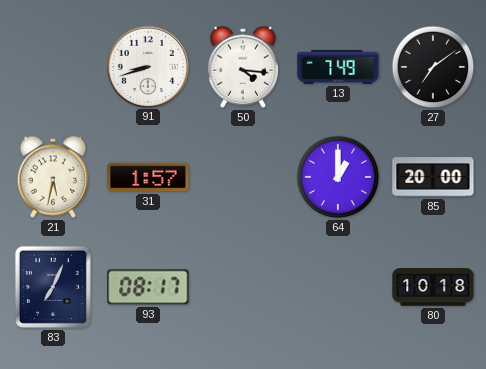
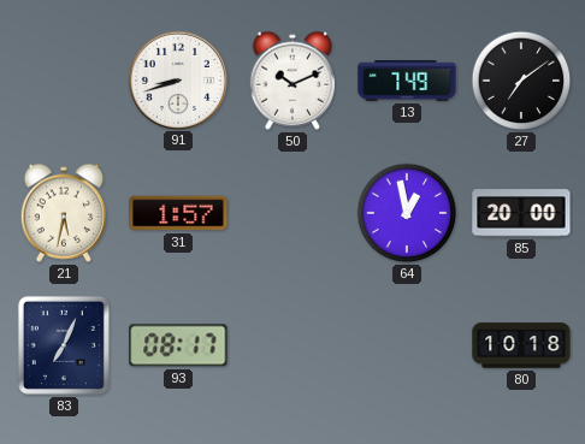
50: 4:16 -> 10:11 (292, 81)
64: 1:00 -> 12:58 (407, 213)
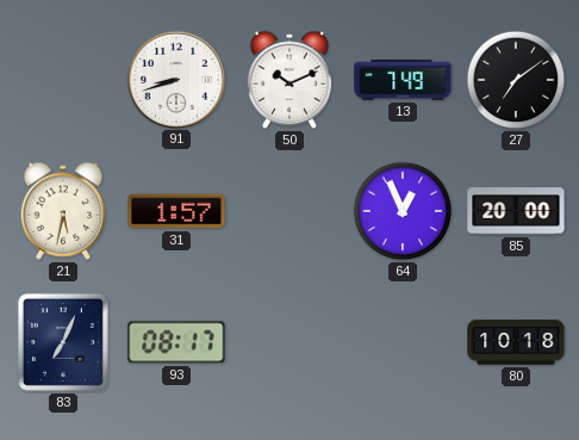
64: 12:58 -> 12:56 (403, 211)
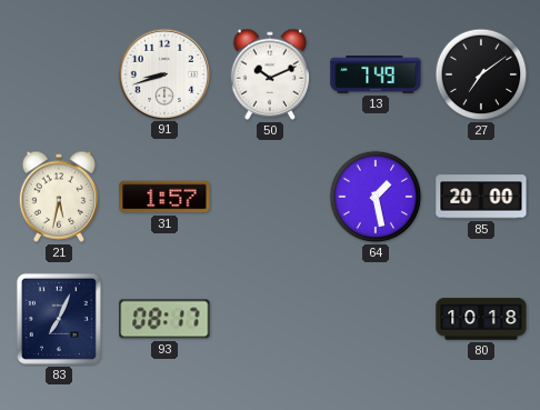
64: 12:56 -> 1:28 (376, 197)
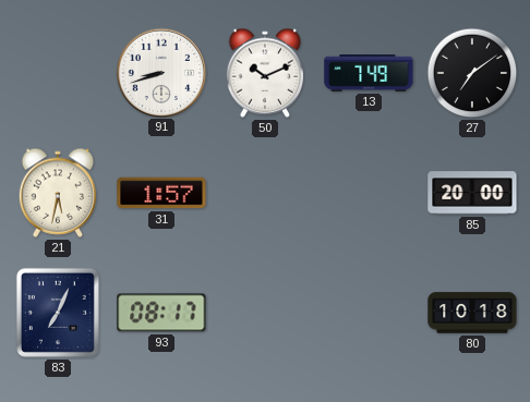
64: 1:28 -> none (376, 197)
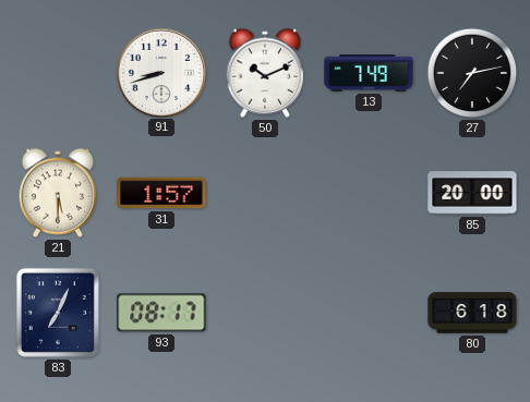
27: 7:09 -> 7:13 (472, 73)
21: 5:32 -> 5:30 (58, 193)
80: 10:18 -> 6:18 (472, 313)
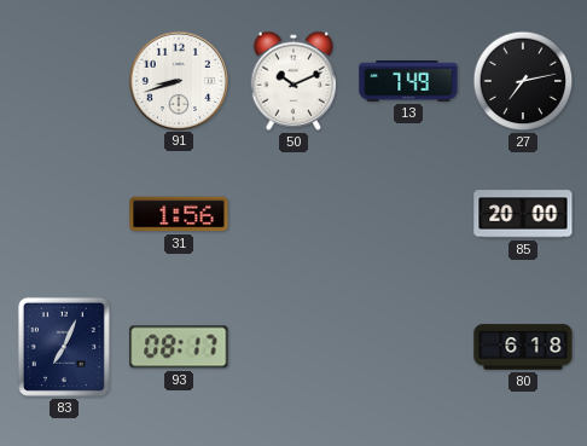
21: 5:30 -> none (58, 193)
31: 1:57 -> 1:56 (179, 214)
